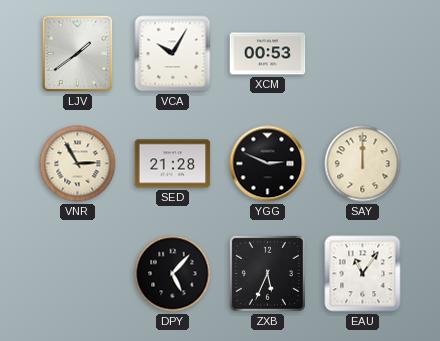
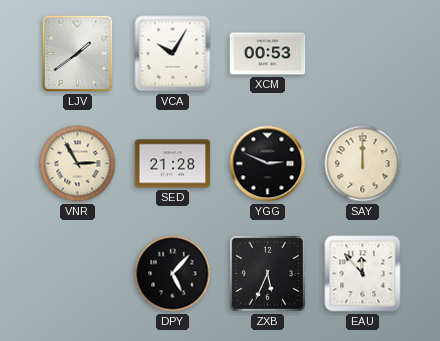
EAU: 11:06 -> 11:53 (363, 274)
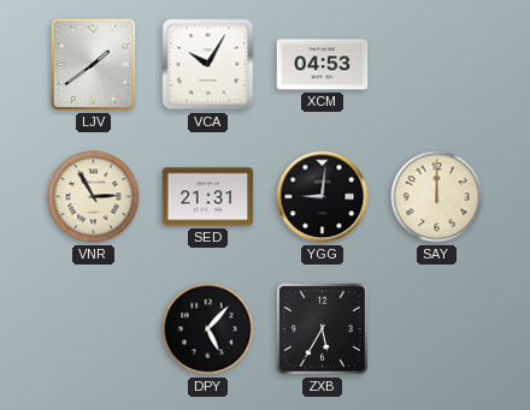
XCM: 00:53 -> 04:53 (323, 65)
SED: 21:28 -> 21:31 (208, 197)
YGG: 2:49 -> 9:01 (323, 197)
ZXB: 5:34 -> 5:35 (322, 328)
EAU: 11:53 -> none (363, 274)
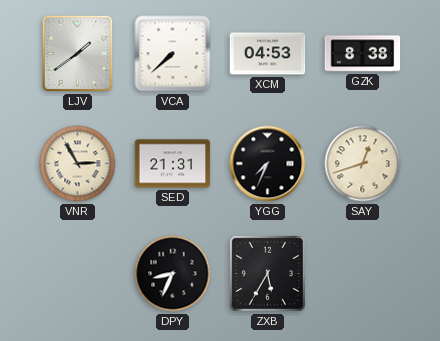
VCA: 10:05 -> 7:38 (173, 54)
GZK: none -> 8:38 (363, 54)
YGG: 9:01 -> 7:34 (268, 164)
SAY: 12:00 -> 12:42 (363, 164)
DPY: 5:07 -> 8:34 (173, 274)
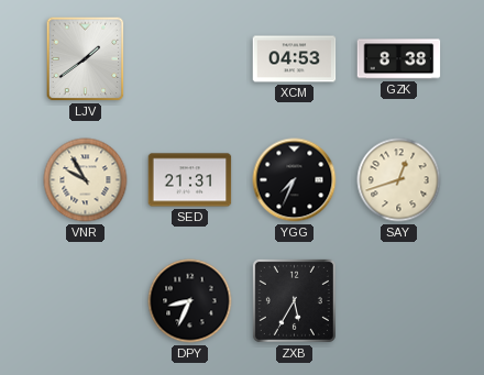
VCA: 7:38 -> none (173, 54)
VNR: 2:55 -> 9:55 (86, 180)
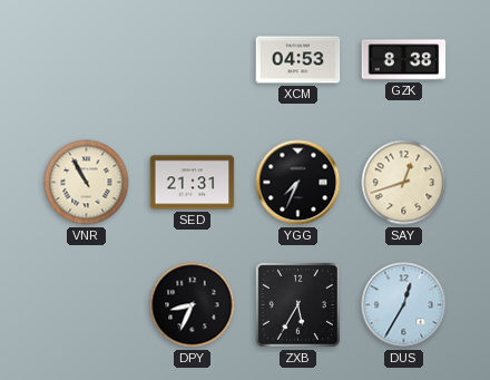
LJV: 1:39 -> none (86, 59)
VNR: 9:55 -> 10:55 (87, 183)
DUS: none -> 12:35 (404, 305)
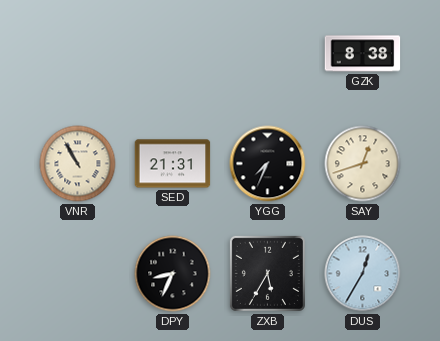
XCM: 04:53 -> none (298, 60)
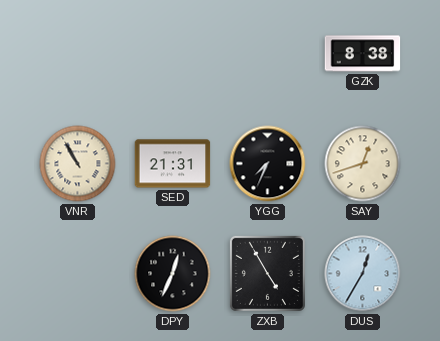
DPY: 8:34 -> 12:34 (173, 274)
ZXB: 5:35 -> 4:55 (267, 273)
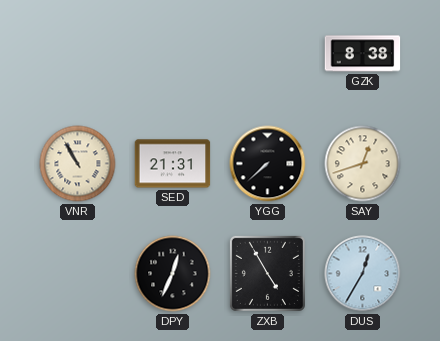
YGG: 7:34 -> 7:38 (268, 164)
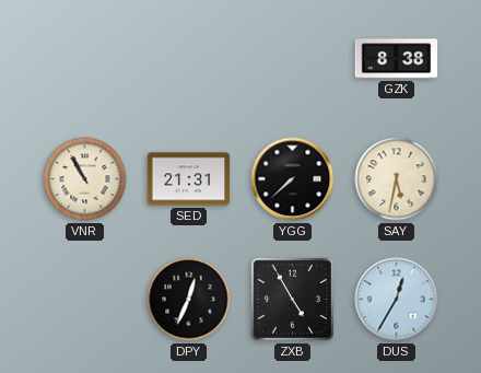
SAY: 12:42 -> 5:32 (397, 179)
